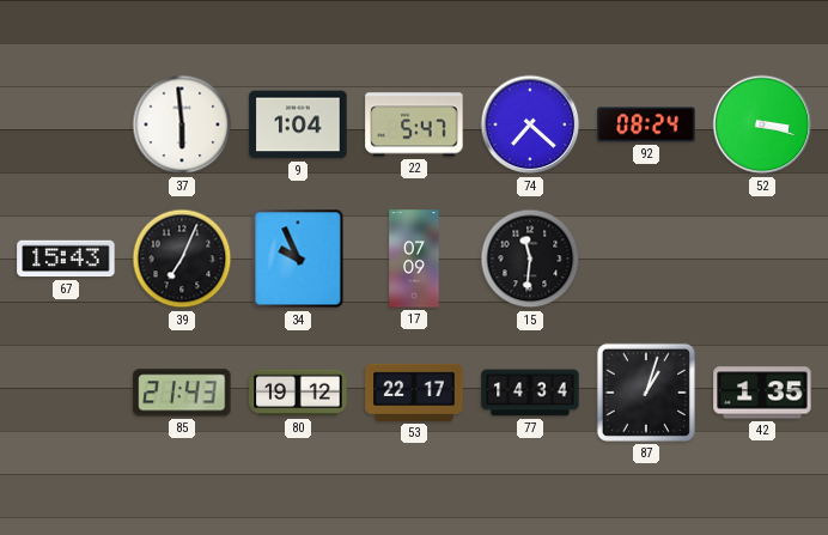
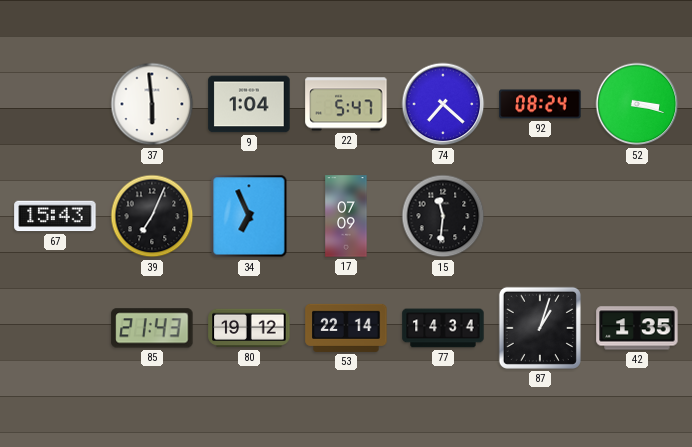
34: 9:56 -> 6:56 (249, 216)
53: 22:17 -> 22:14 (346, 328)
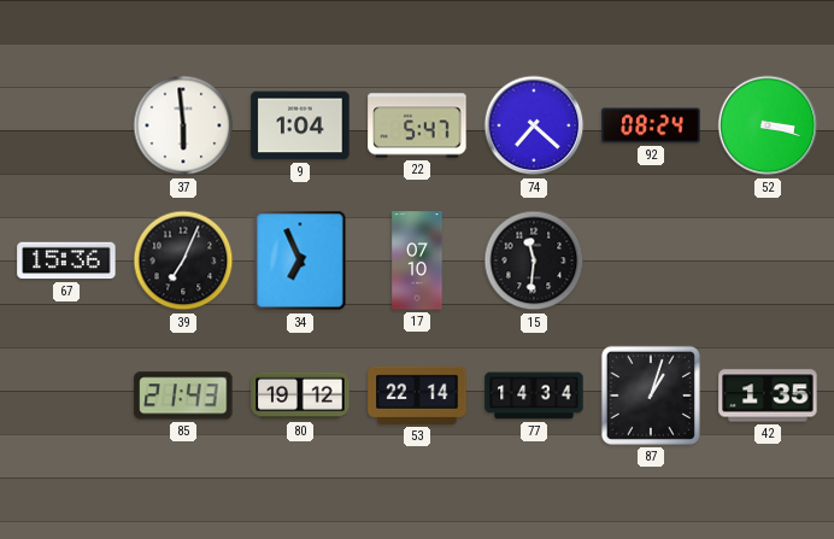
67: 15:43 -> 15:36 (66, 260)
17: 07:09 -> 07:10 (417, 260)
